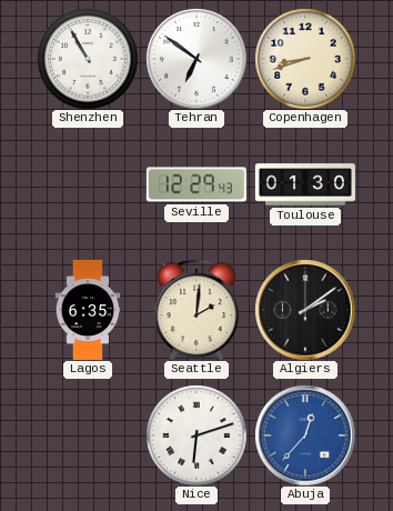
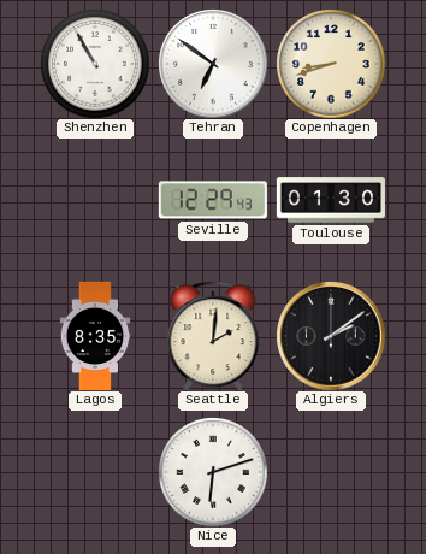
Lagos: 6:35 -> 8:35 (95, 336)
Abuja: 12:37 -> none (305, 435)
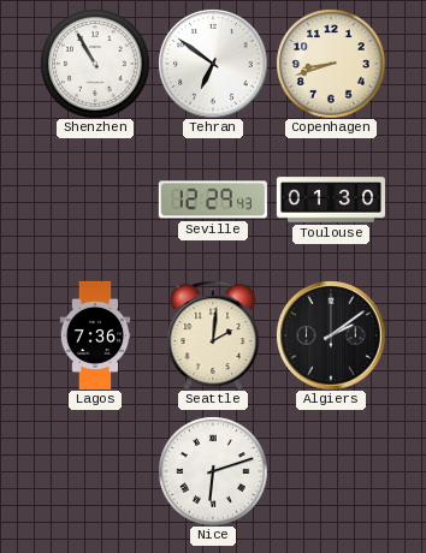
Lagos: 8:35 -> 7:36 (95, 335)
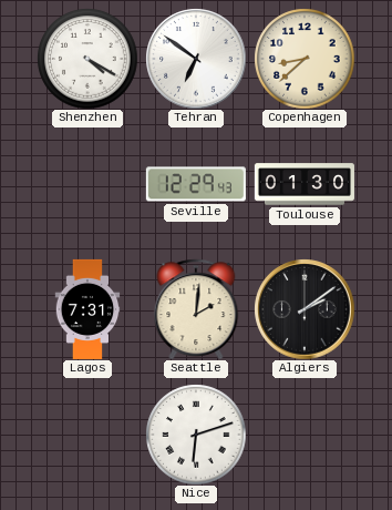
Shenzhen: 10:55 -> 4:20 (87, 59)
Copenhagen: 8:42 -> 8:38 (305, 59)
Lagos: 7:36 -> 7:31 (87, 309)
